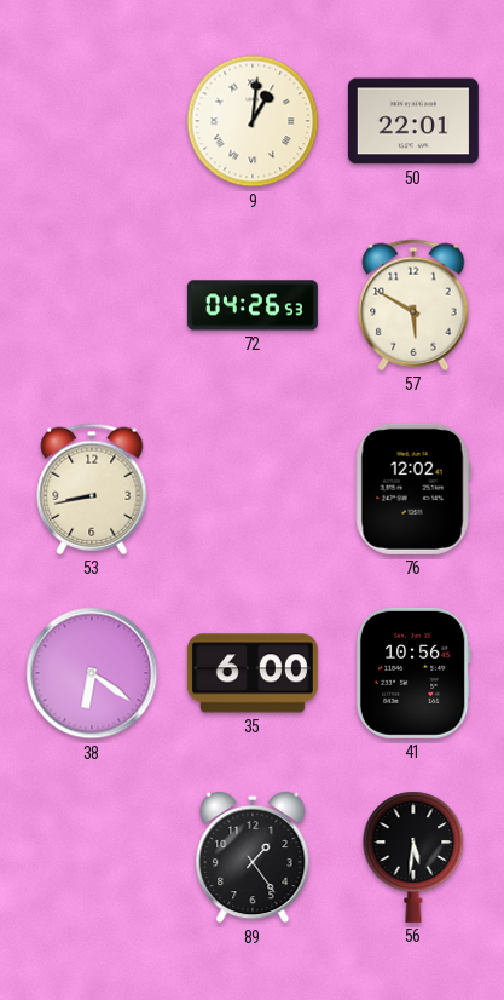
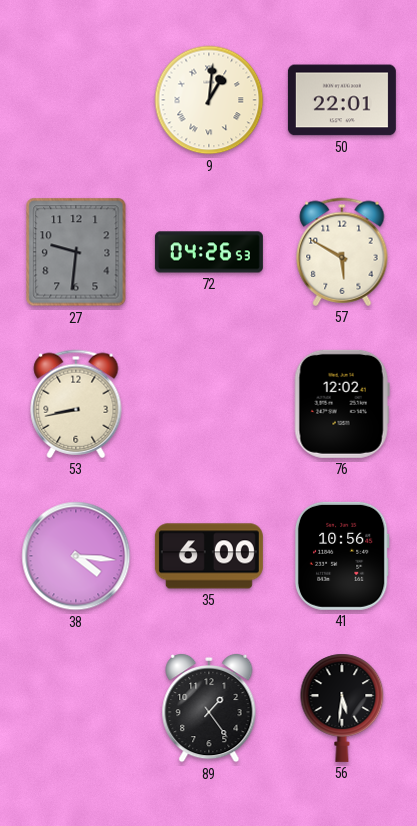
27: none -> 9:31 (76, 252)
38: 6:21 -> 4:16 (76, 556)
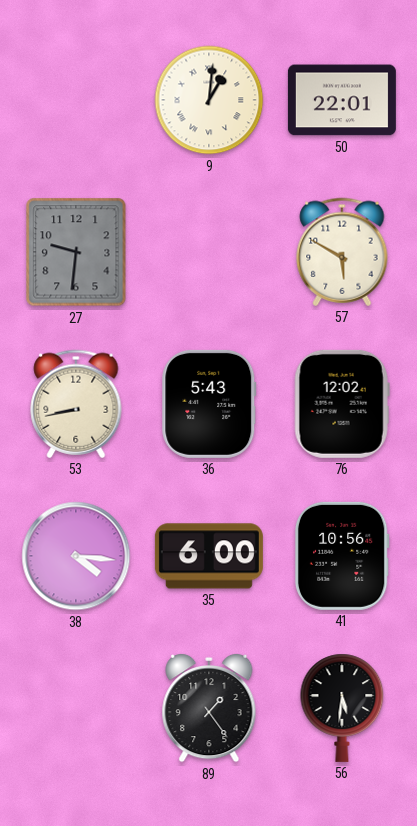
72: 04:26 -> none (209, 252)
36: none -> 5:43 (209, 404)
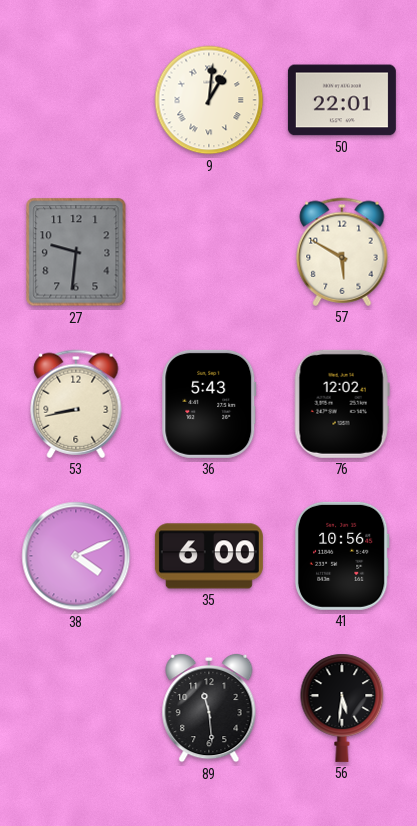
38: 4:16 -> 4:11 (76, 556)
89: 1:24 -> 11:29 (209, 708)
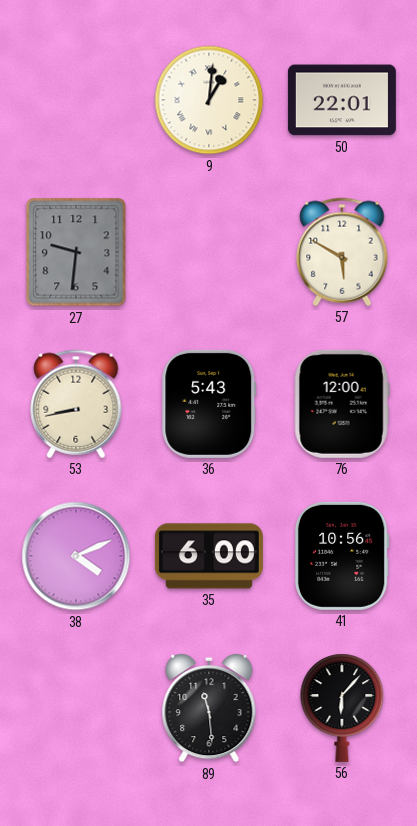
76: 12:02 -> 12:00 (342, 404)
56: 5:31 -> 6:07 (342, 708)
